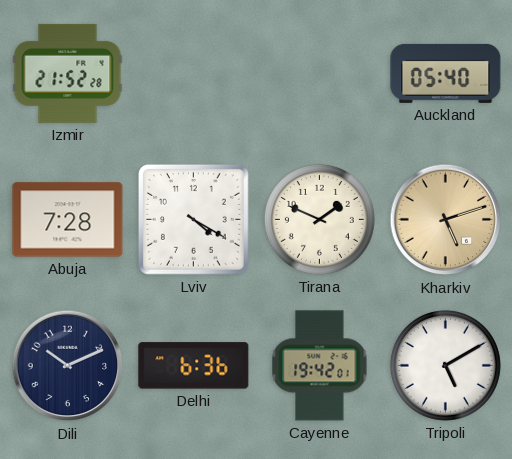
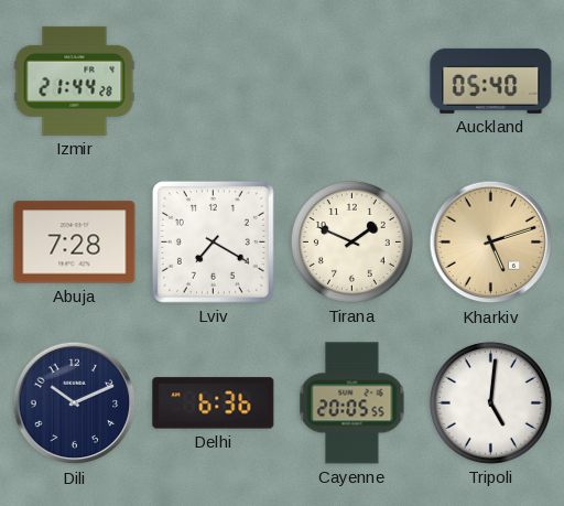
Izmir: 21:52 -> 21:44 (75, 80)
Lviv: 4:20 -> 7:20 (213, 241)
Cayenne: 19:42 -> 20:05 (352, 403)
Tripoli: 5:10 -> 5:01 (490, 402)
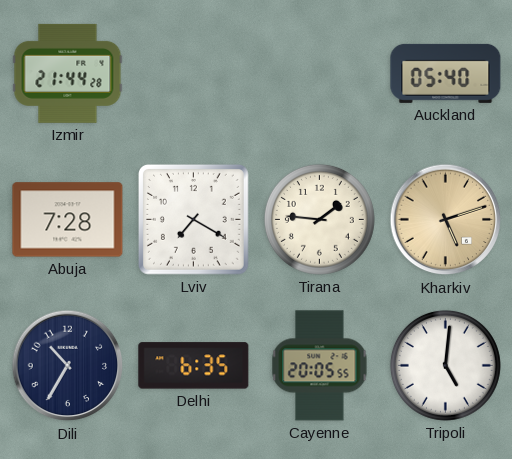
Tirana: 1:49 -> 1:46 (319, 219)
Dili: 10:11 -> 10:35 (68, 366)
Delhi: 6:36 -> 6:35 (194, 366)
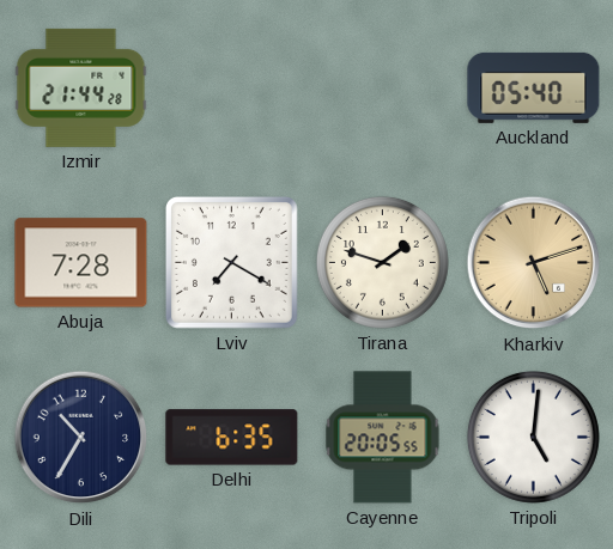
Tirana: 1:46 -> 1:48 (382, 262)
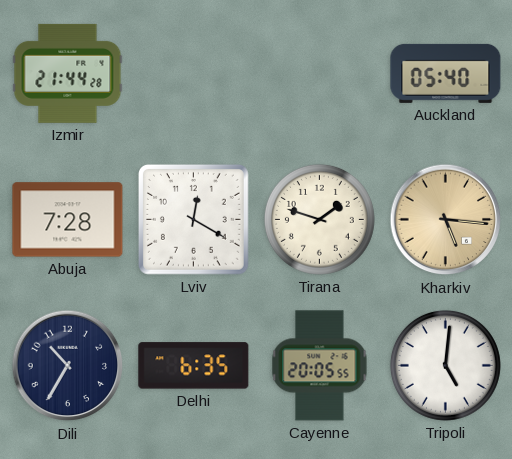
Lviv: 7:20 -> 12:20 (193, 219)
Kharkiv: 5:12 -> 5:16 (446, 220)
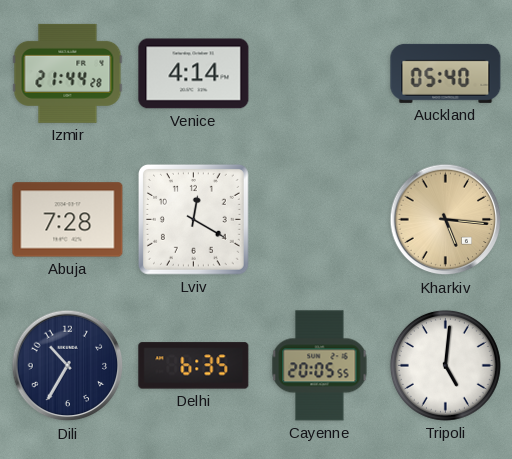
Venice: none -> 4:14 (194, 74)
Tirana: 1:48 -> none (319, 219)
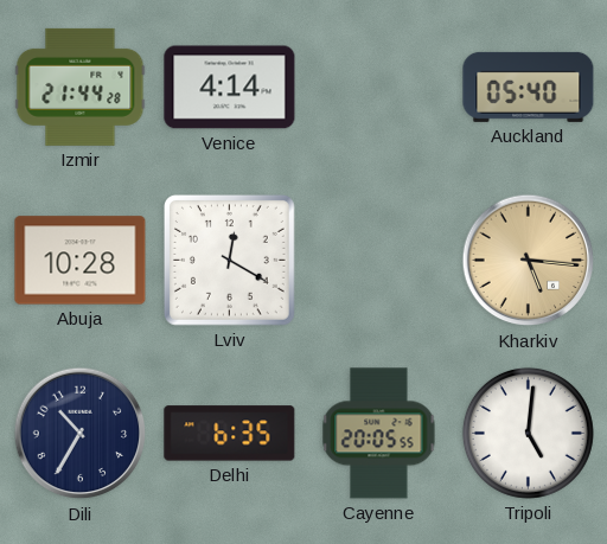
Abuja: 7:28 -> 10:28 (81, 261)
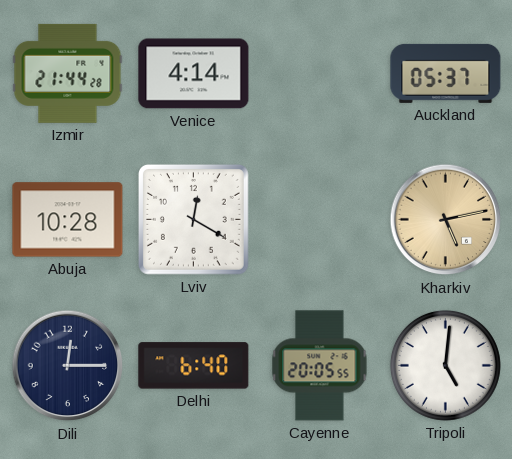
Auckland: 05:40 -> 05:37 (446, 73)
Kharkiv: 5:16 -> 5:13 (446, 220)
Dili: 10:35 -> 12:15 (68, 366)
Delhi: 6:35 -> 6:40 (194, 366)
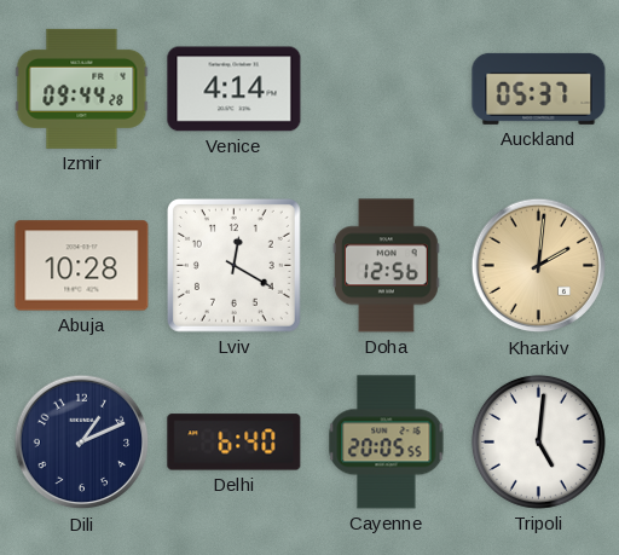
Izmir: 21:44 -> 09:44 (82, 88)
Doha: none -> 12:56 (387, 266)
Kharkiv: 5:13 -> 2:01 (539, 266)
Dili: 12:15 -> 1:11 (82, 443)
